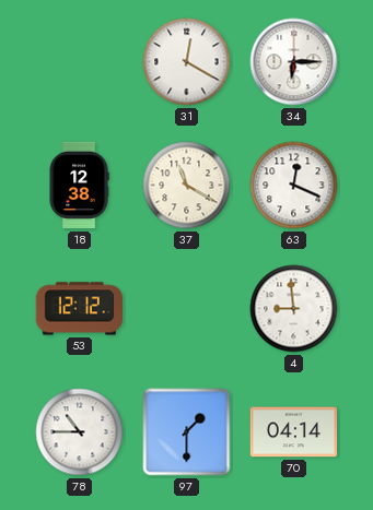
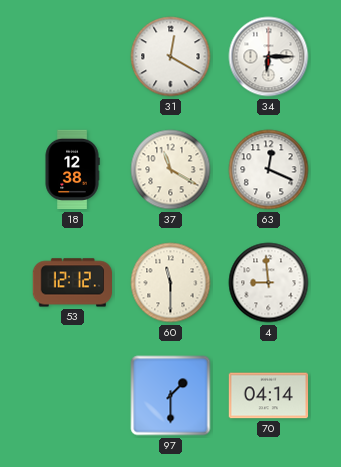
60: none -> 11:30 (171, 283)
78: 10:45 -> none (80, 432)
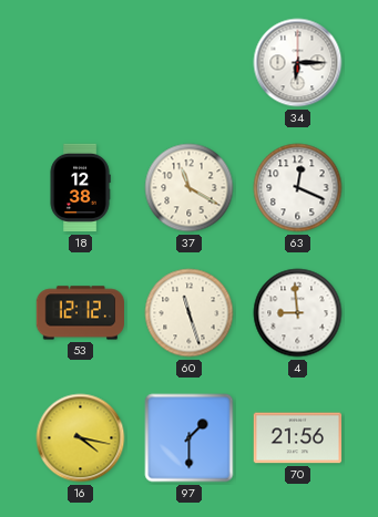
31: 12:20 -> none (171, 57)
60: 11:30 -> 11:27 (190, 313)
16: none -> 4:17 (81, 438)
70: 04:14 -> 21:56 (298, 438)
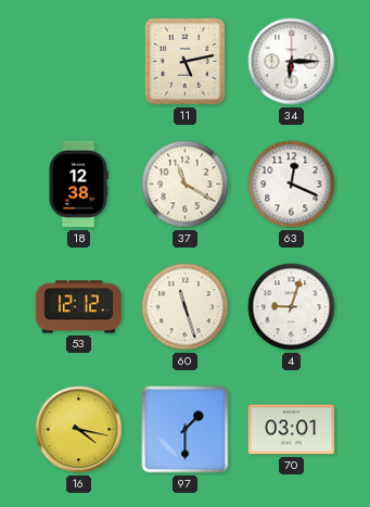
11: none -> 5:13 (184, 61)
4: 8:59 -> 9:03 (292, 307)
70: 21:56 -> 03:01 (292, 430)
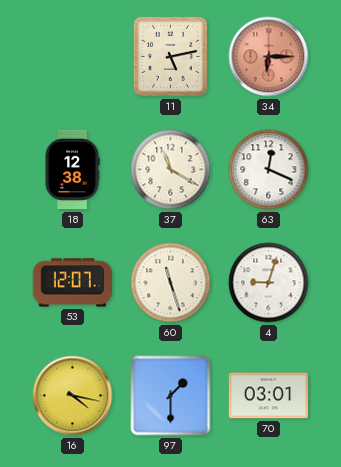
34 dial: white -> salmon (269, 57)
53: 12:12 -> 12:07 (72, 283)
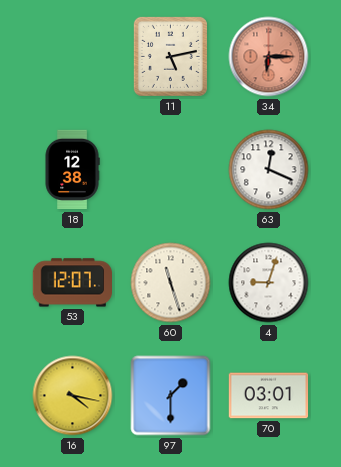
37: 11:20 -> none (171, 170)
